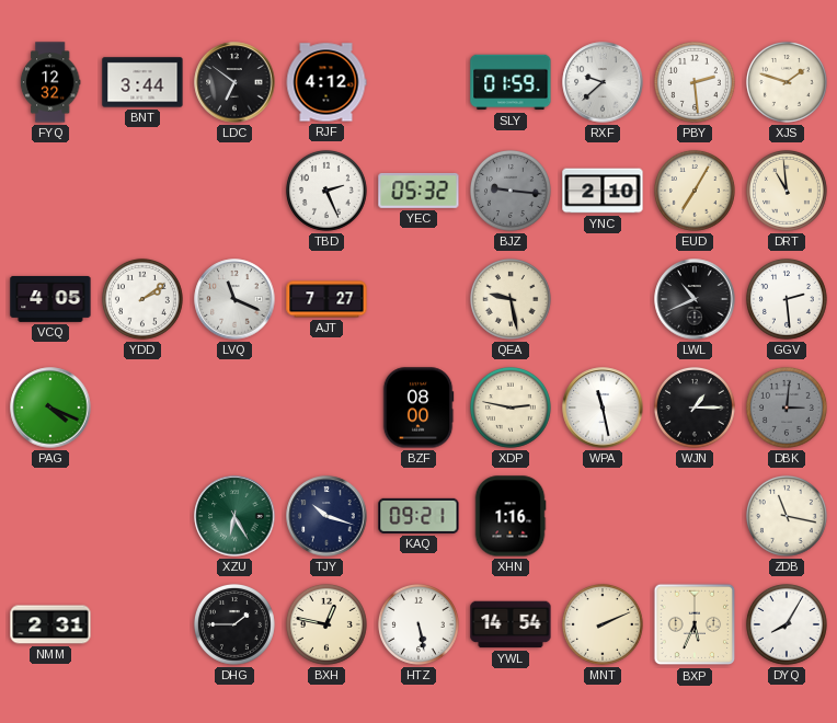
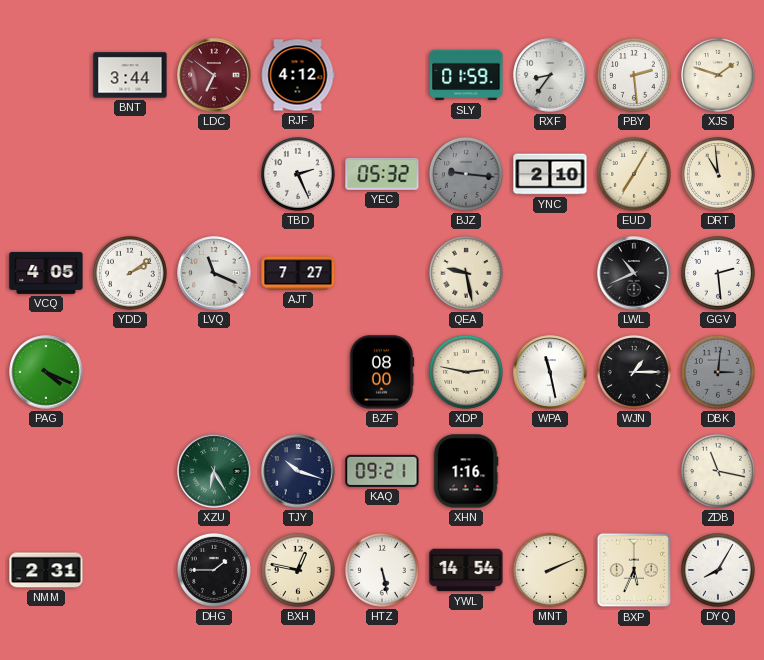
FYQ: 12:32 -> none (50, 82)
LDC dial: black -> burgundy (214, 75)
RXF: 9:38 -> 8:36 (550, 75)
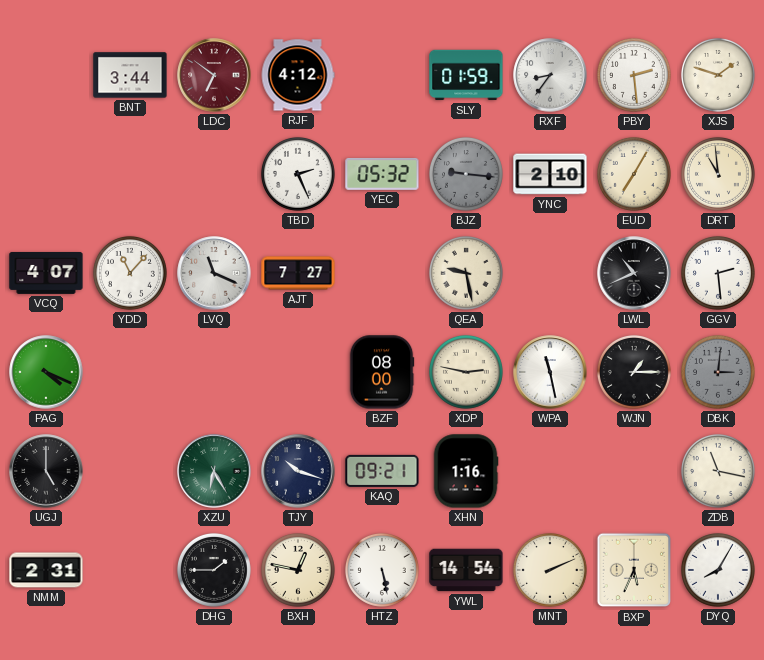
VCQ: 4:05 -> 4:07 (46, 273)
YDD: 2:09 -> 11:07 (130, 273)
UGJ: none -> 5:00 (46, 471)
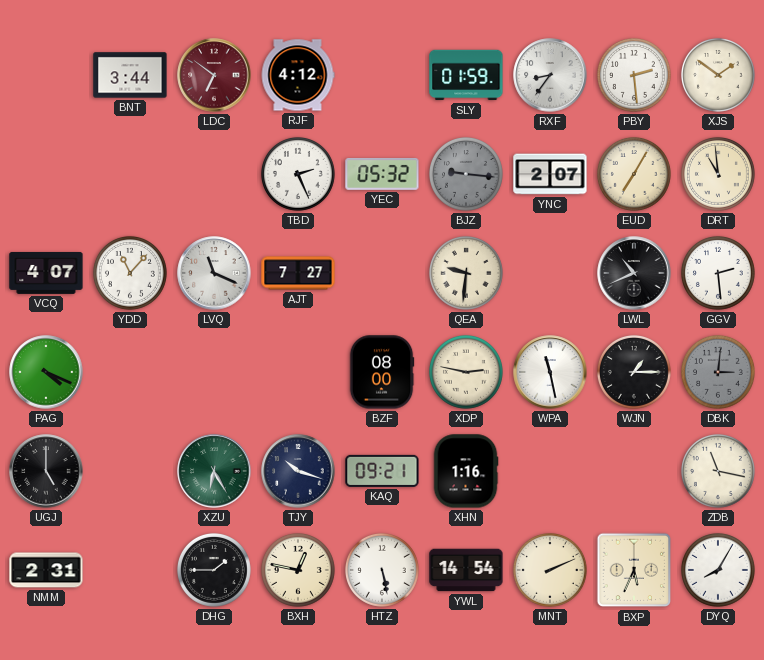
XJS: 1:48 -> 1:51 (718, 75)
YNC: 2:10 -> 2:07 (550, 174)
QEA: 9:28 -> 9:31 (466, 273)
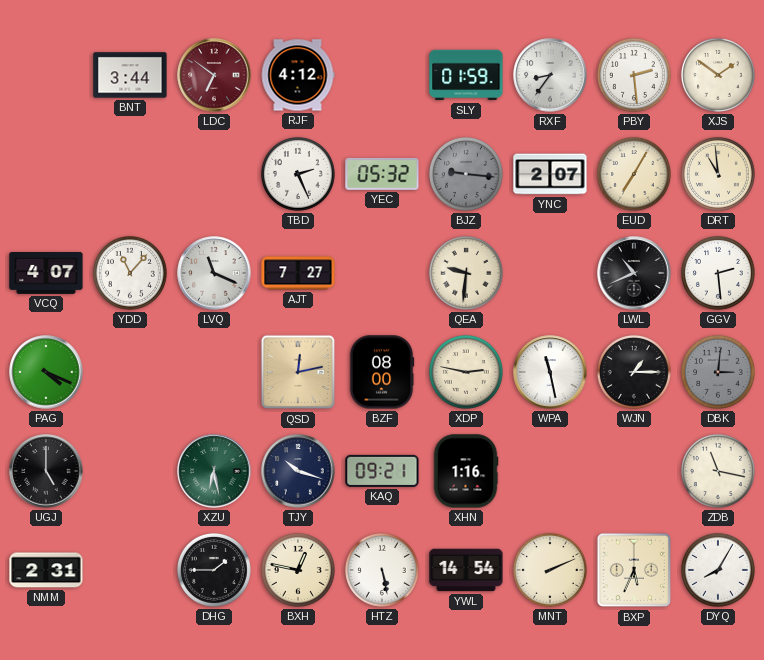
QSD: none -> 12:13 (298, 372)
XZU: 6:25 -> 6:28 (214, 471)
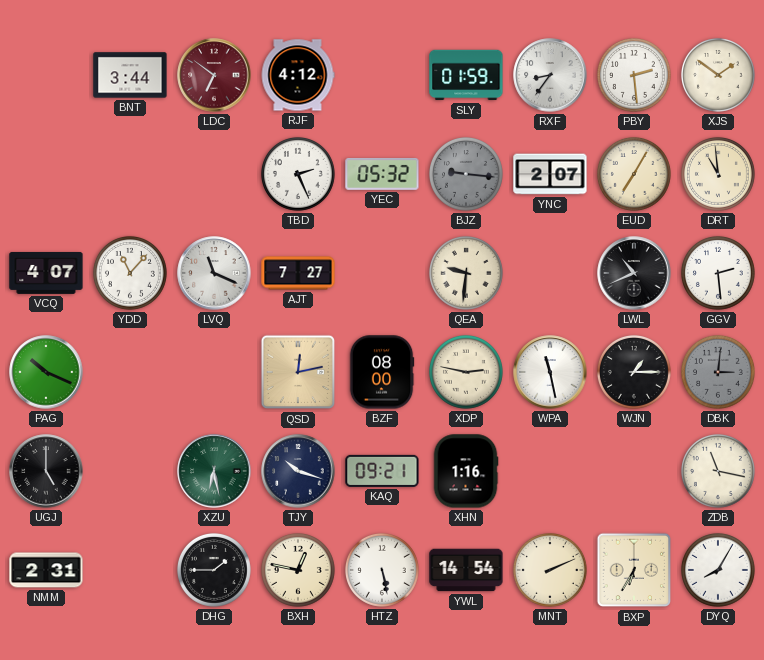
PAG: 4:19 -> 10:19 (46, 372)
BXP: 5:34 -> 6:35 (634, 570)
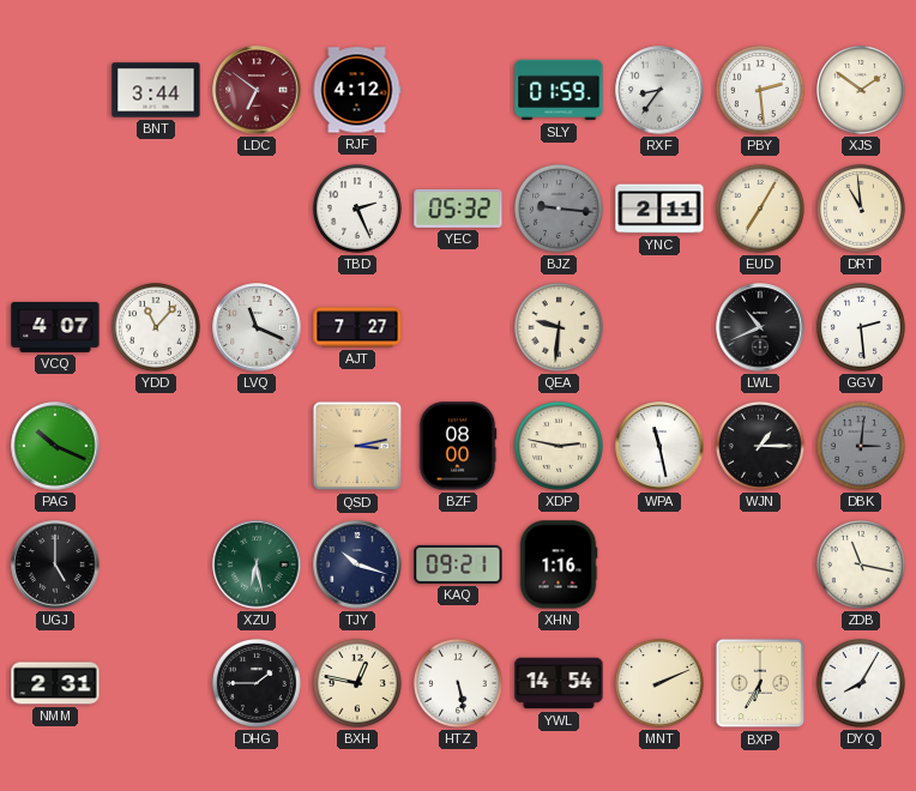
YNC: 2:07 -> 2:11 (659, 209)
QSD: 12:13 -> 3:13 (357, 446)
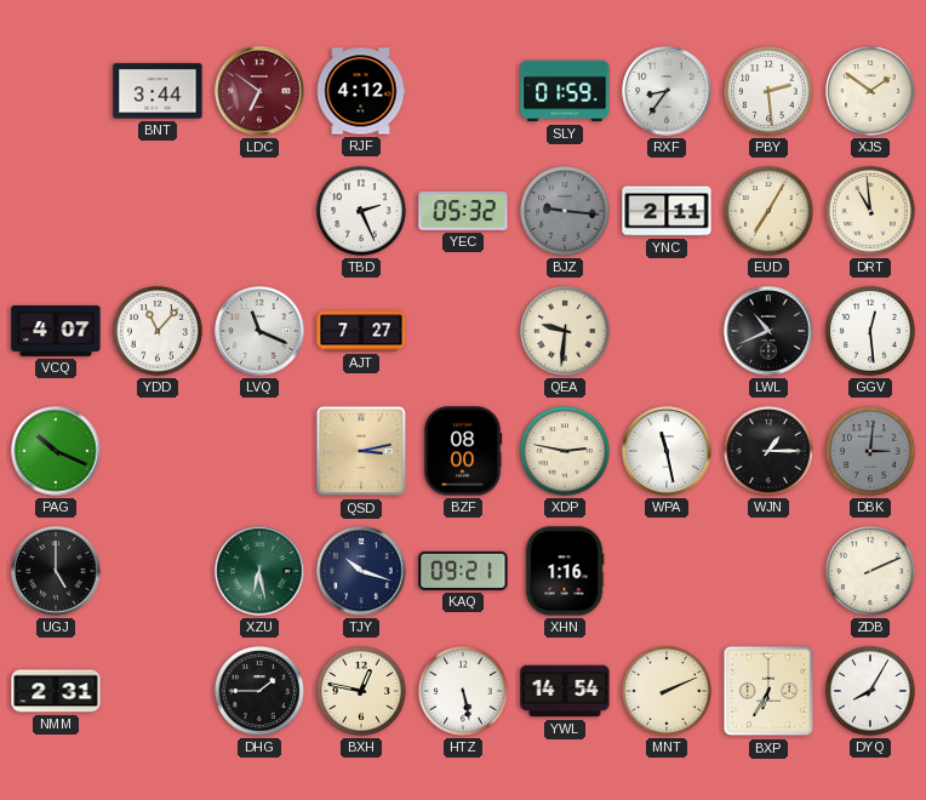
GGV: 2:29 -> 12:29 (870, 331)
ZDB: 11:17 -> 2:11 (870, 571)
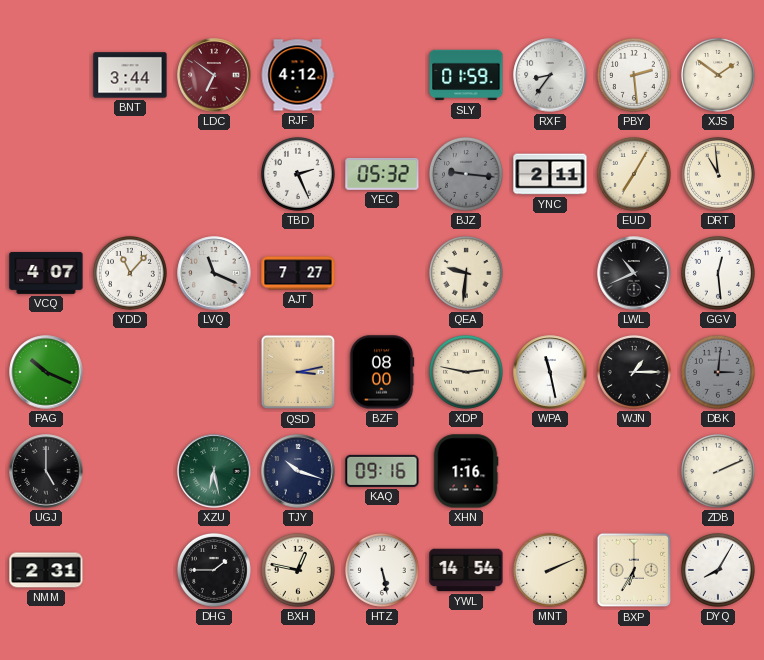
KAQ: 09:21 -> 09:16 (382, 471)
